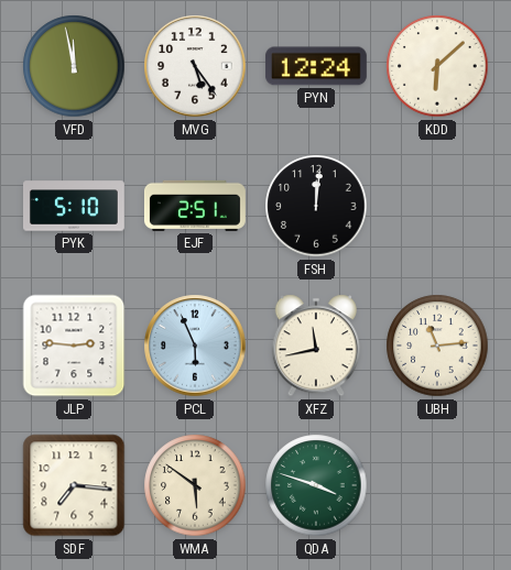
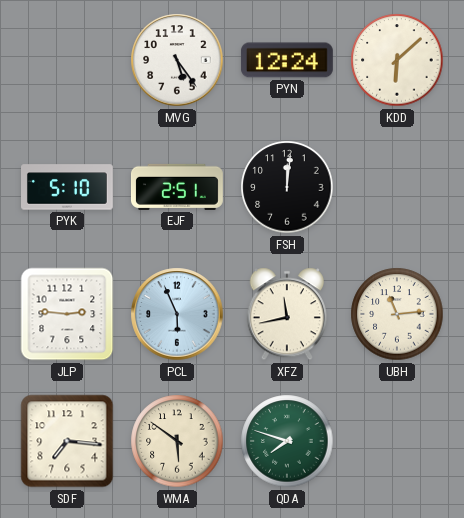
VFD: 11:58 -> none (74, 66)
QDA: 3:48 -> 7:48 (287, 441)
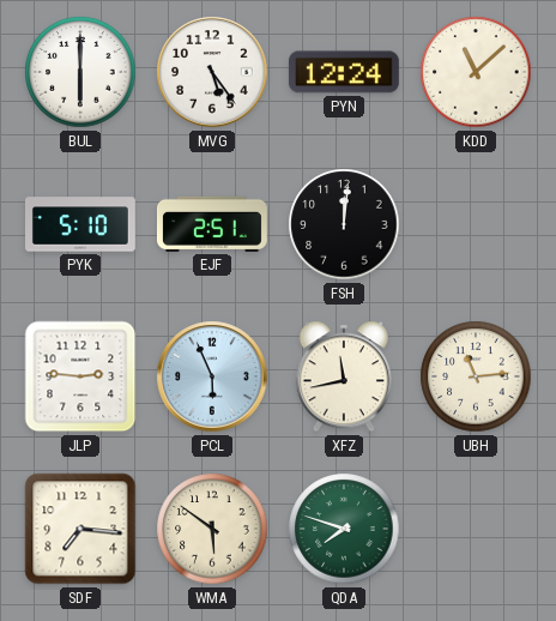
BUL: none -> 6:00 (80, 72)
KDD: 6:08 -> 11:08 (476, 72)
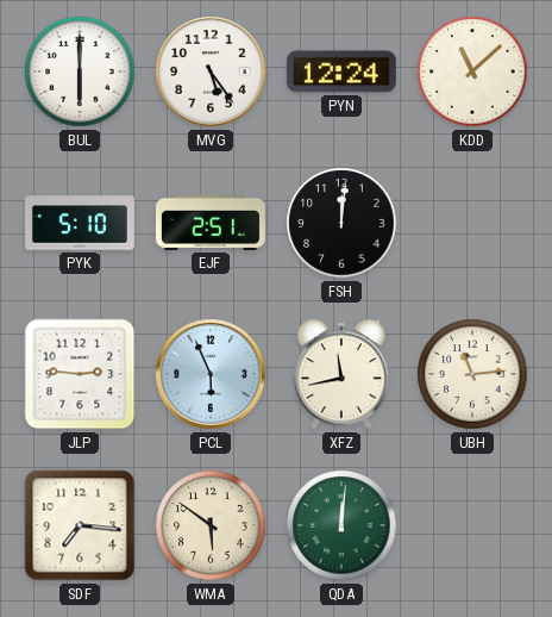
QDA: 7:48 -> 12:01 (341, 525)
